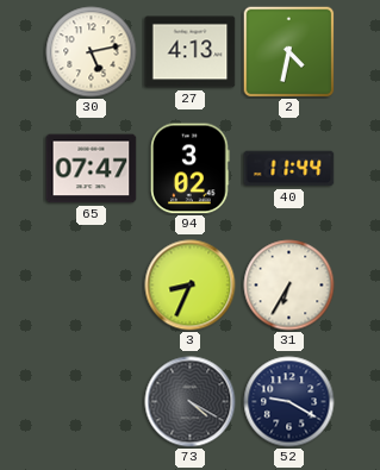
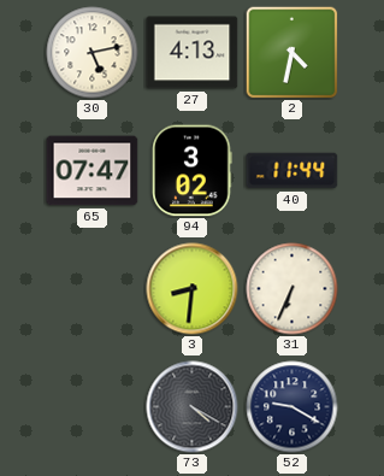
3: 8:34 -> 8:31 (193, 289)
31: 6:35 -> 6:34 (293, 289)
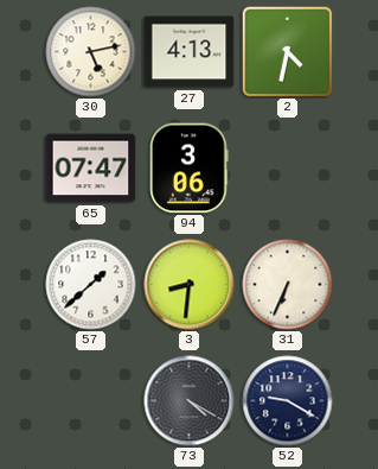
94: 3:02 -> 3:06 (190, 169)
40: 11:44 -> none (293, 171)
57: none -> 1:38 (91, 285)
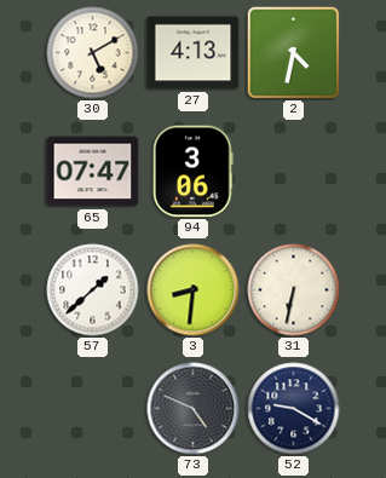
30: 5:13 -> 5:10 (93, 53)
31: 6:34 -> 6:32 (294, 290)
73: 4:20 -> 4:49 (194, 409)
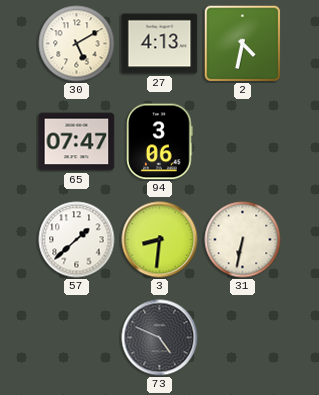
52: 9:20 -> none (294, 409)
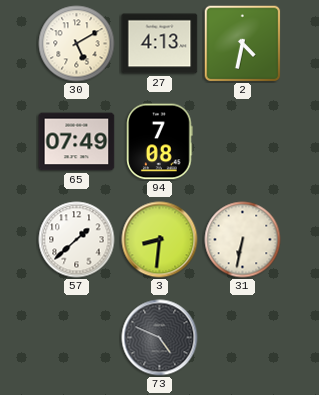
65: 07:47 -> 07:49 (77, 142)
94: 3:06 -> 7:08 (160, 142)
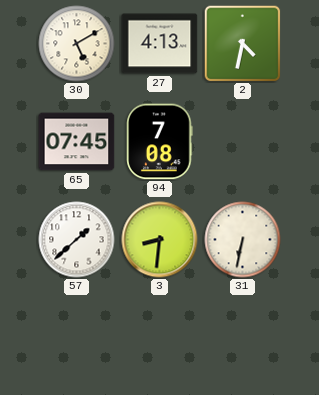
65: 07:49 -> 07:45 (77, 142)
73: 4:49 -> none (160, 338)
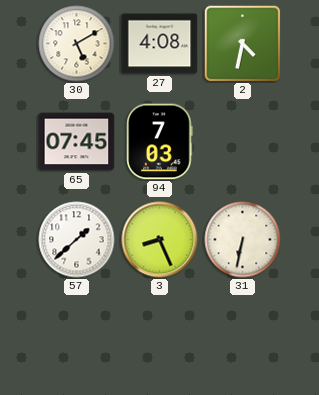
27: 4:13 -> 4:08 (160, 44)
94: 7:08 -> 7:03 (160, 142)
3: 8:31 -> 8:26 (160, 240)
